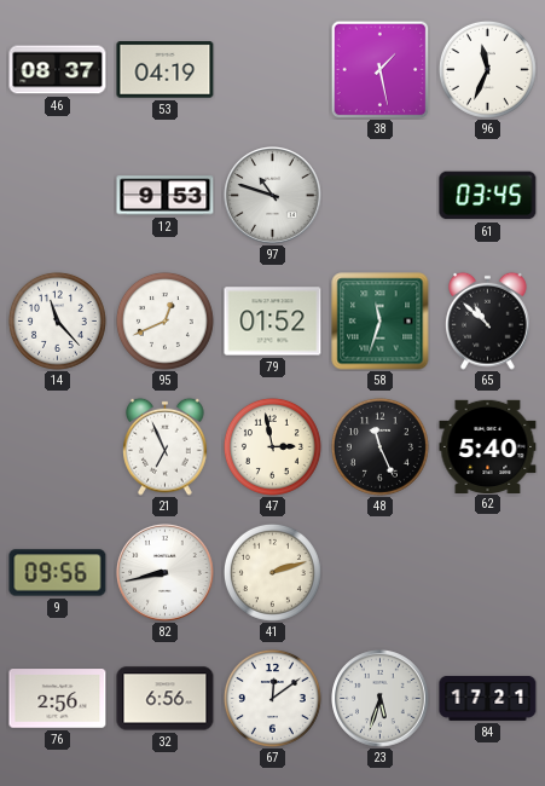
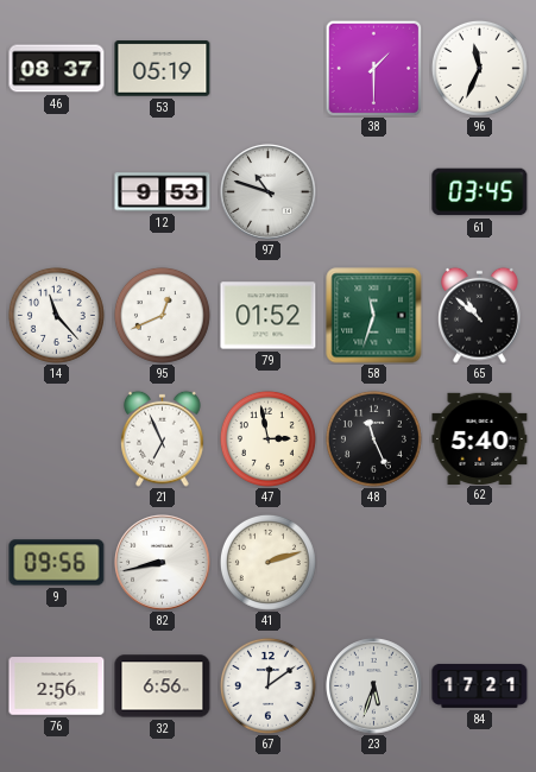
53: 04:19 -> 05:19 (163, 69)
38: 1:28 -> 1:30 (373, 68)
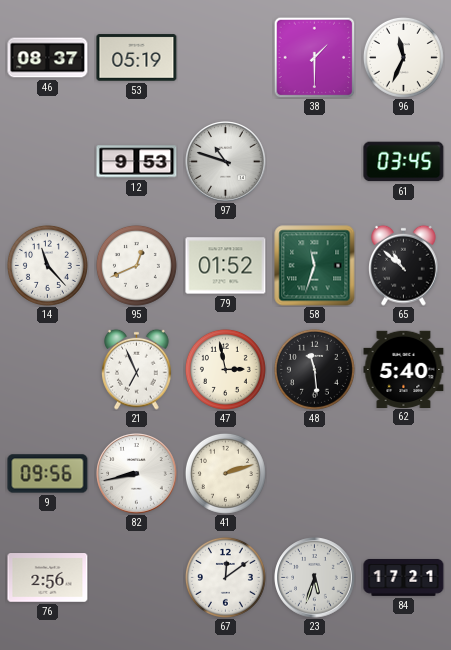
48: 11:26 -> 11:29 (314, 369)
32: 6:56 -> none (163, 686)
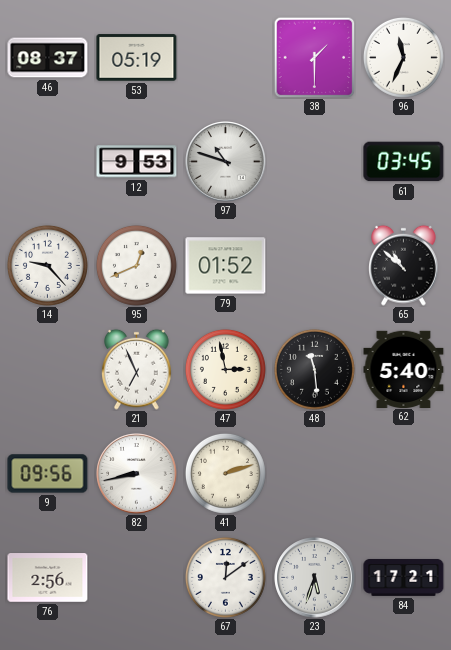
14: 11:23 -> 9:23 (47, 265)
58: 11:33 -> none (315, 266)
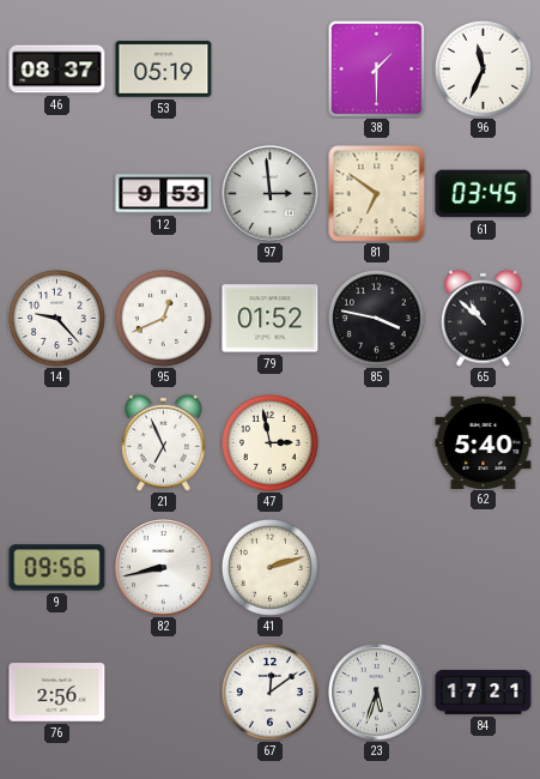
97: 10:48 -> 2:59 (271, 194)
81: none -> 6:51 (377, 194)
85: none -> 3:47 (376, 318)
48: 11:29 -> none (314, 369)
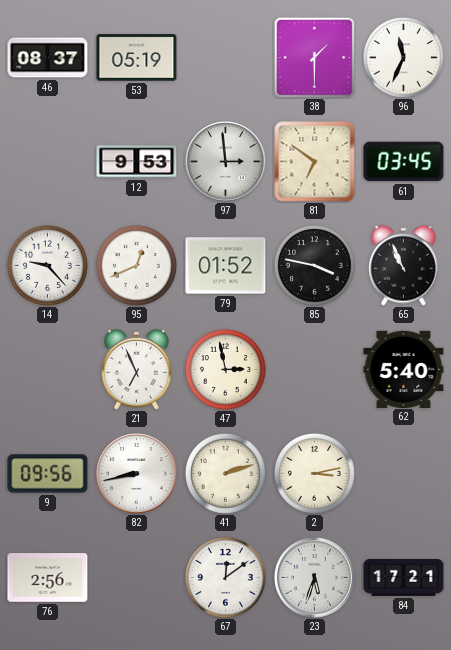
65: 10:52 -> 10:56 (404, 265)
2: none -> 3:13 (314, 473)
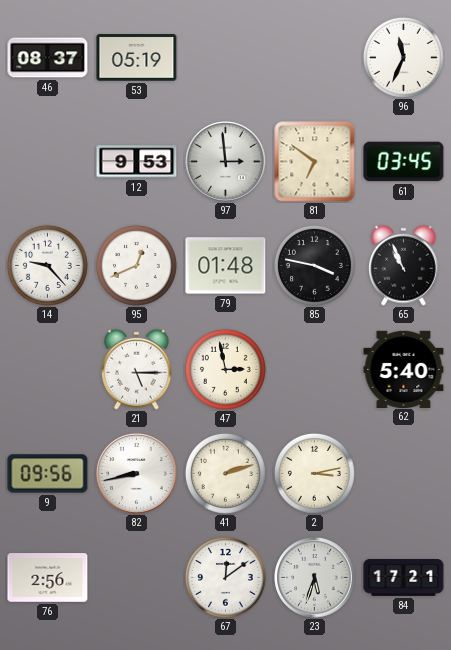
38: 1:30 -> none (314, 57)
79: 01:52 -> 01:48 (226, 266)
21: 6:56 -> 5:15 (137, 369)
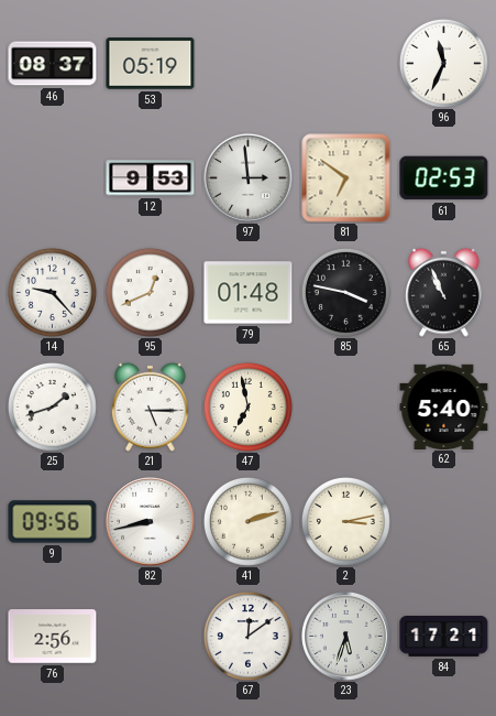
61: 03:45 -> 02:53 (444, 178)
25: none -> 1:42 (52, 406)
47: 2:58 -> 6:58 (247, 406)
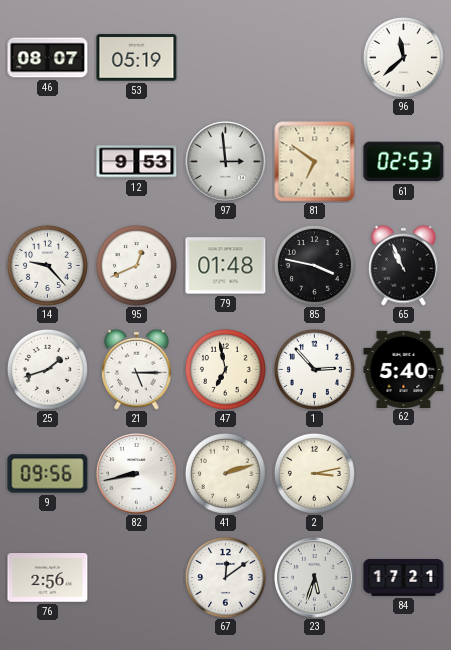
46: 08:37 -> 08:07 (48, 58)
96: 11:34 -> 11:38 (403, 57)
1: none -> 2:53 (314, 369)
